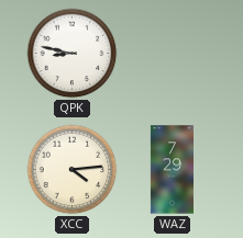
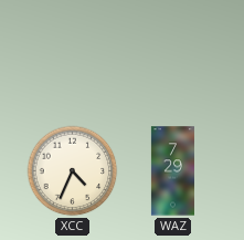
QPK: 8:47 -> none (73, 54)
XCC: 4:14 -> 4:34 (73, 171)
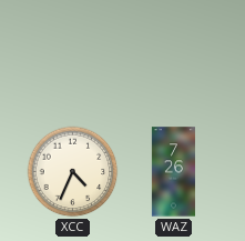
WAZ: 7:29 -> 7:26 (173, 172)
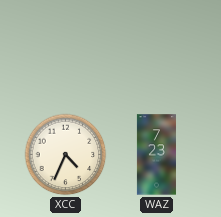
WAZ: 7:26 -> 7:23 (156, 155)
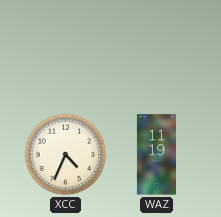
WAZ: 7:23 -> 11:19 (156, 155)
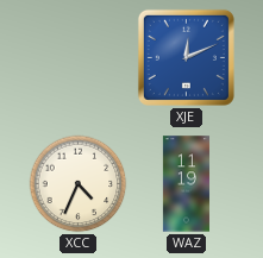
XJE: none -> 12:11 (186, 57)
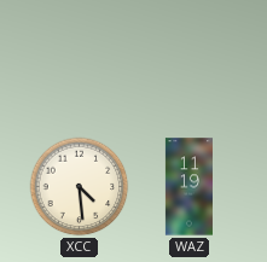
XJE: 12:11 -> none (186, 57)
XCC: 4:34 -> 4:29 (80, 187)
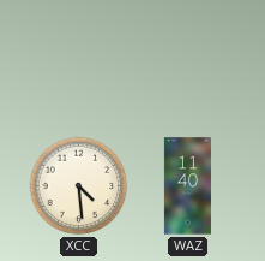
WAZ: 11:19 -> 11:40 (187, 186)
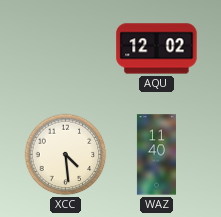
AQU: none -> 12:02 (157, 49)
